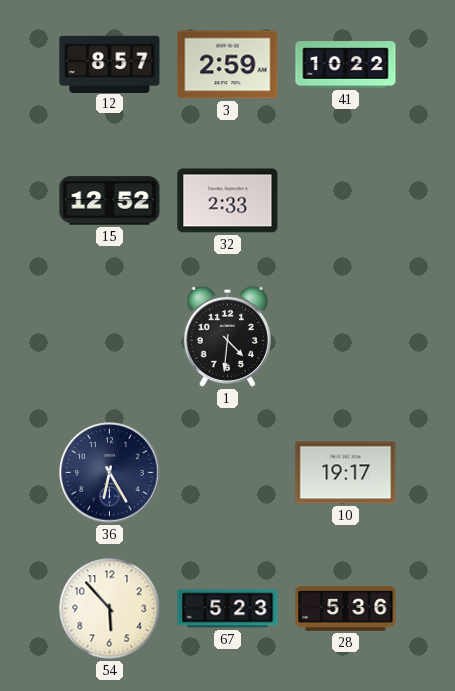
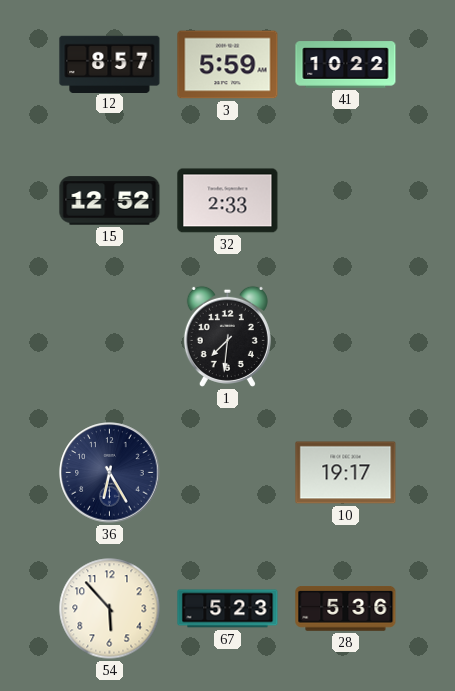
3: 2:59 -> 5:59 (228, 65)
1: 4:31 -> 7:31 (227, 336)
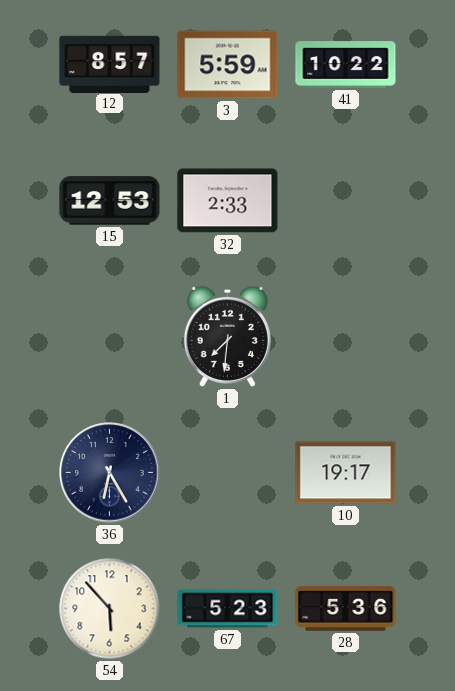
15: 12:52 -> 12:53 (110, 201)
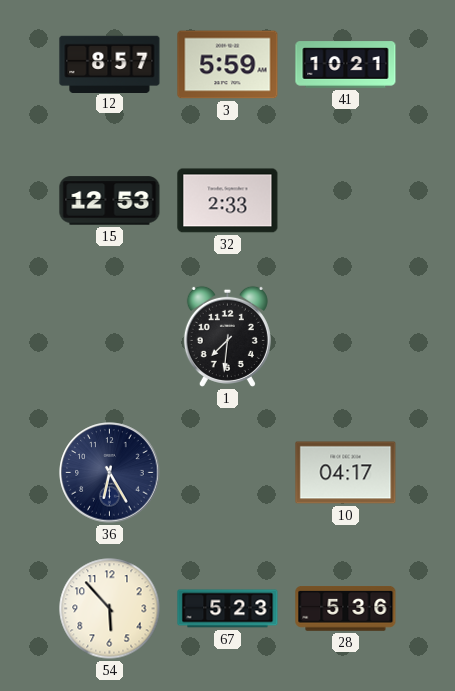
41: 10:22 -> 10:21 (346, 65)
10: 19:17 -> 04:17 (346, 473)
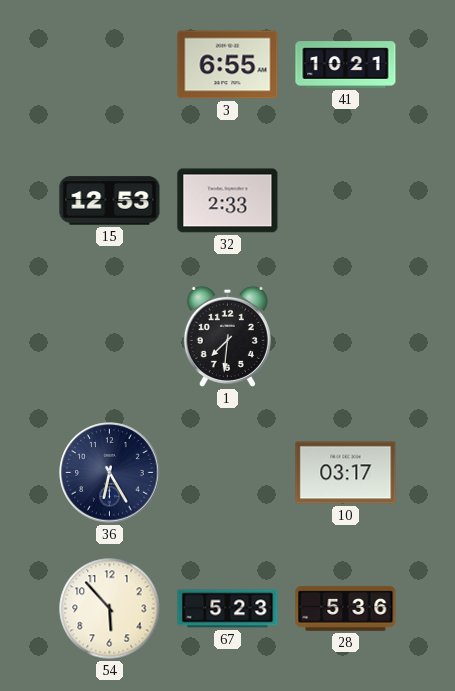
12: 8:57 -> none (110, 64)
3: 5:59 -> 6:55 (228, 65)
10: 04:17 -> 03:17 (346, 473)
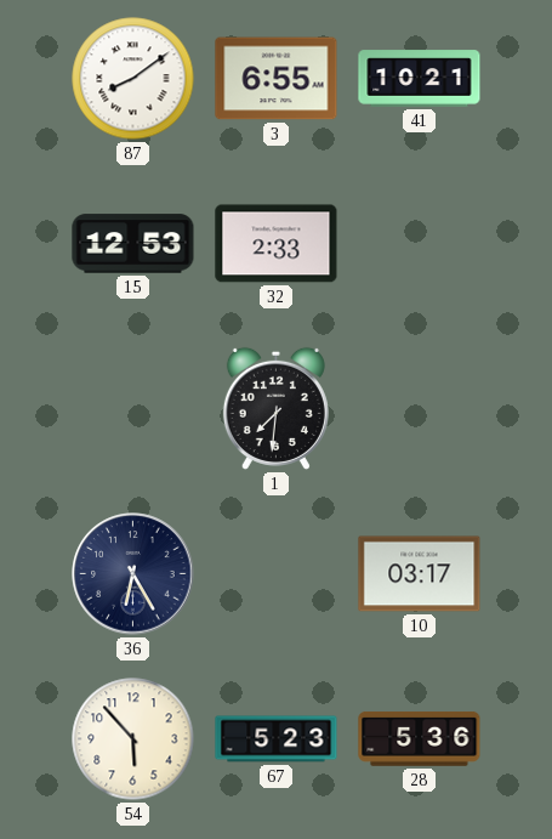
87: none -> 8:09 (133, 79)
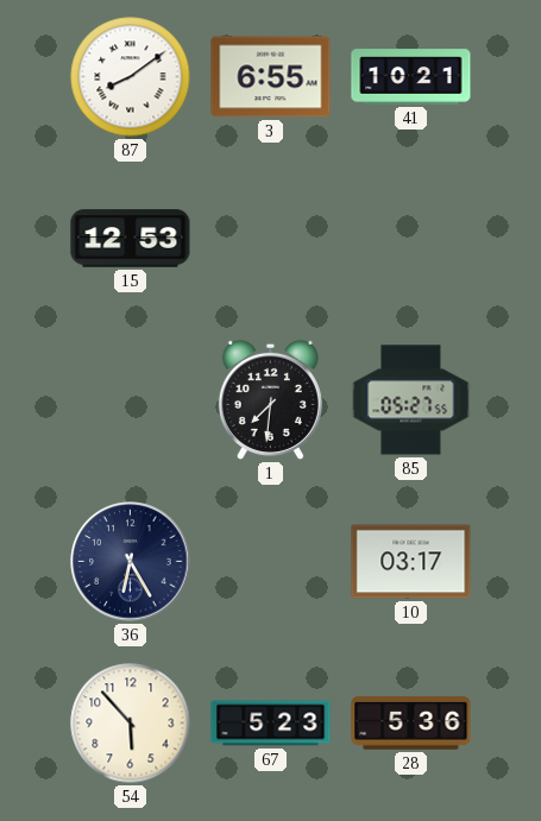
32: 2:33 -> none (277, 244)
85: none -> 05:27 (411, 400)
